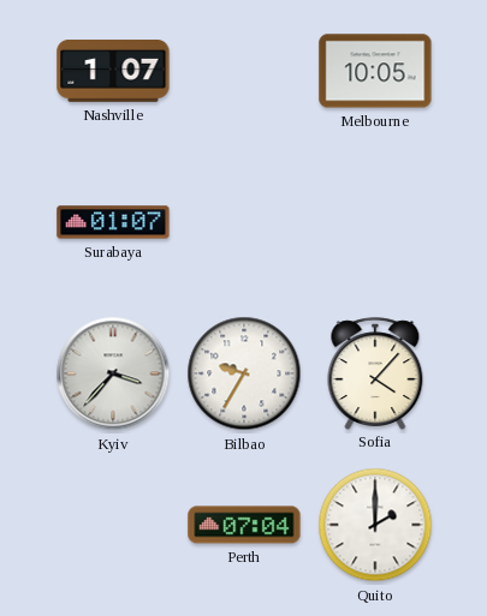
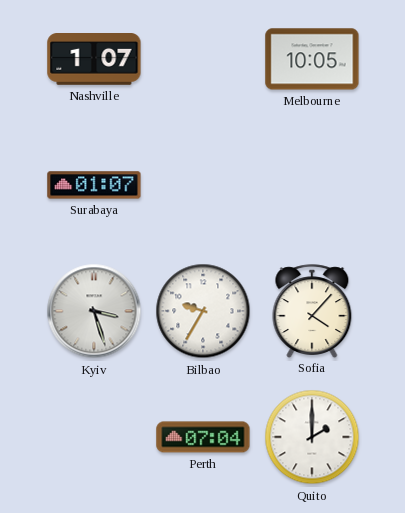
Kyiv: 3:37 -> 3:27 (94, 311)
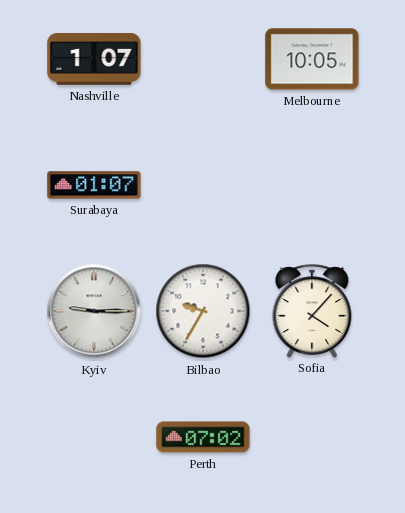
Kyiv: 3:27 -> 9:15 (94, 311)
Perth: 07:04 -> 07:02 (203, 437)
Quito: 2:00 -> none (312, 437)
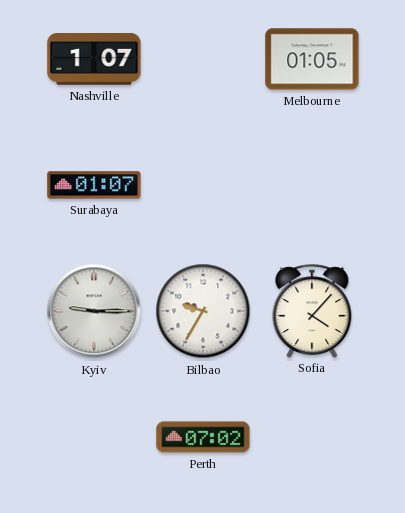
Melbourne: 10:05 -> 01:05 (312, 59)
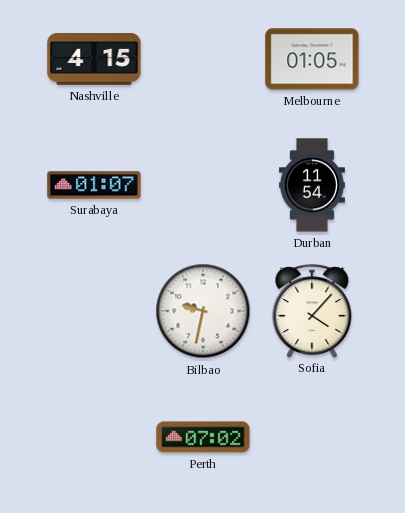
Nashville: 1:07 -> 4:15 (94, 59)
Durban: none -> 11:54 (312, 185)
Kyiv: 9:15 -> none (94, 311)
Bilbao: 9:35 -> 9:32 (203, 311)
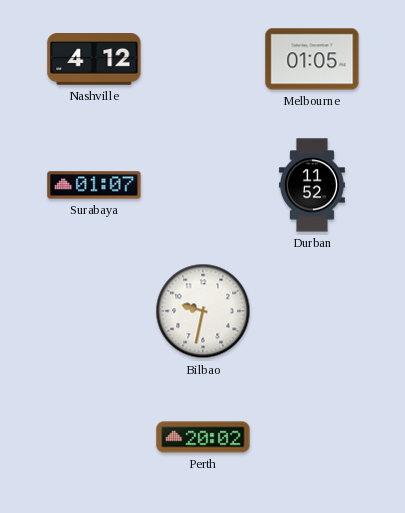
Nashville: 4:15 -> 4:12 (94, 59)
Durban: 11:54 -> 11:52 (312, 185)
Sofia: 4:07 -> none (312, 311)
Perth: 07:02 -> 20:02 (203, 437)
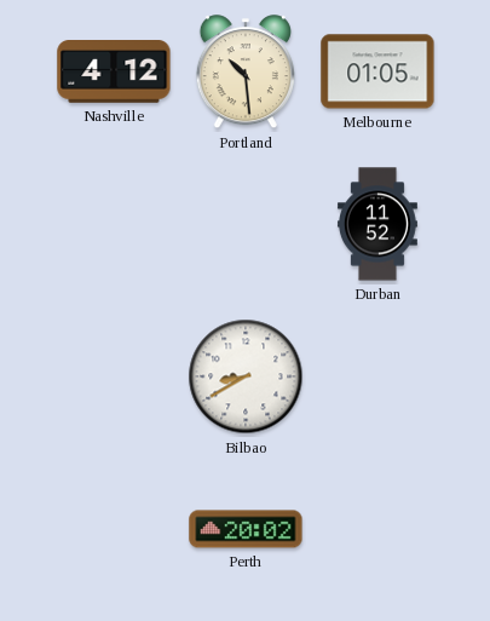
Portland: none -> 10:29 (246, 73)
Surabaya: 01:07 -> none (94, 185)
Bilbao: 9:32 -> 8:40 (246, 376)
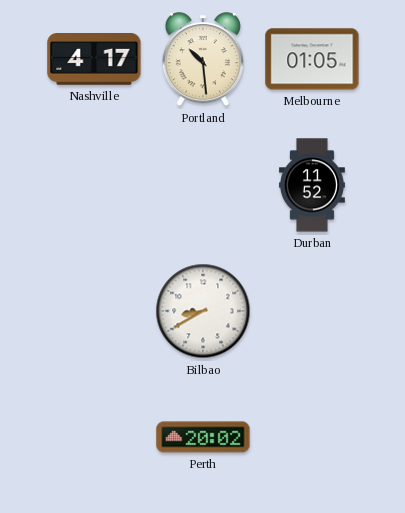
Nashville: 4:12 -> 4:17 (94, 59)
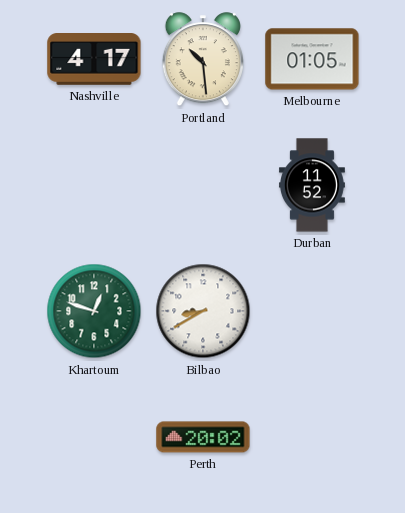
Khartoum: none -> 12:48 (94, 311)
